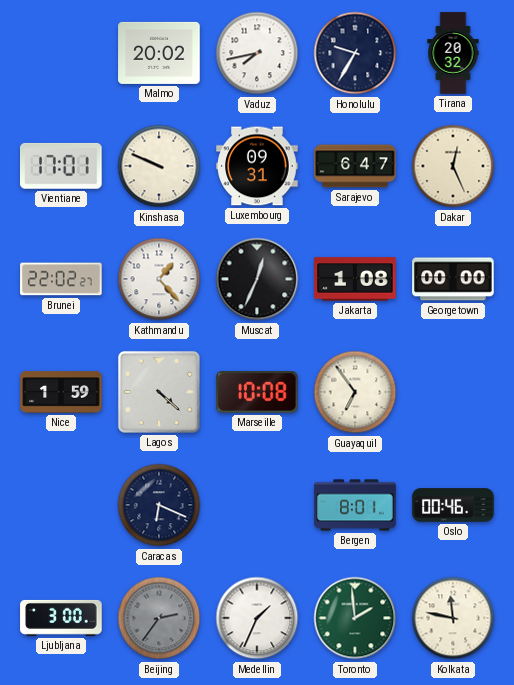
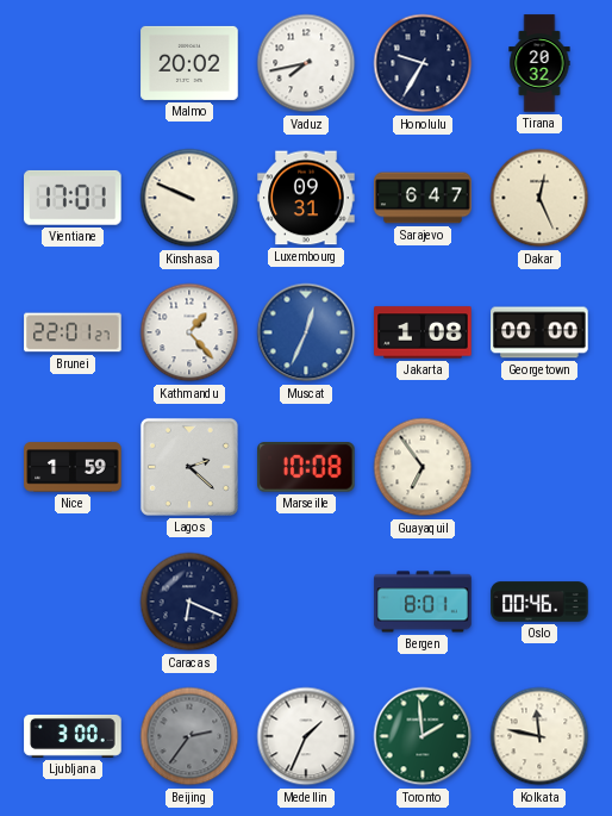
Brunei: 22:02 -> 22:01 (73, 332)
Muscat dial: black -> blue (306, 332)
Lagos: 4:22 -> 2:22 (189, 467)
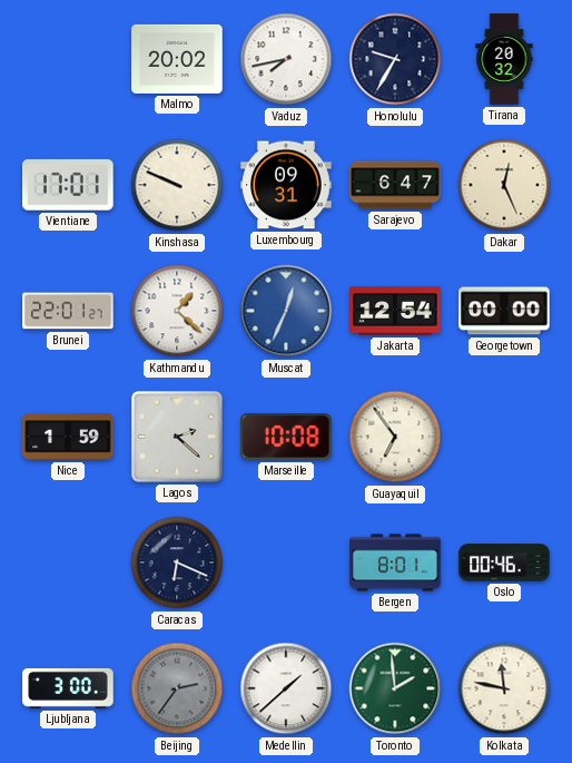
Kathmandu: 1:23 -> 1:22 (177, 311)
Jakarta: 1:08 -> 12:54 (395, 311)
Medellin: 1:34 -> 1:38 (286, 688)
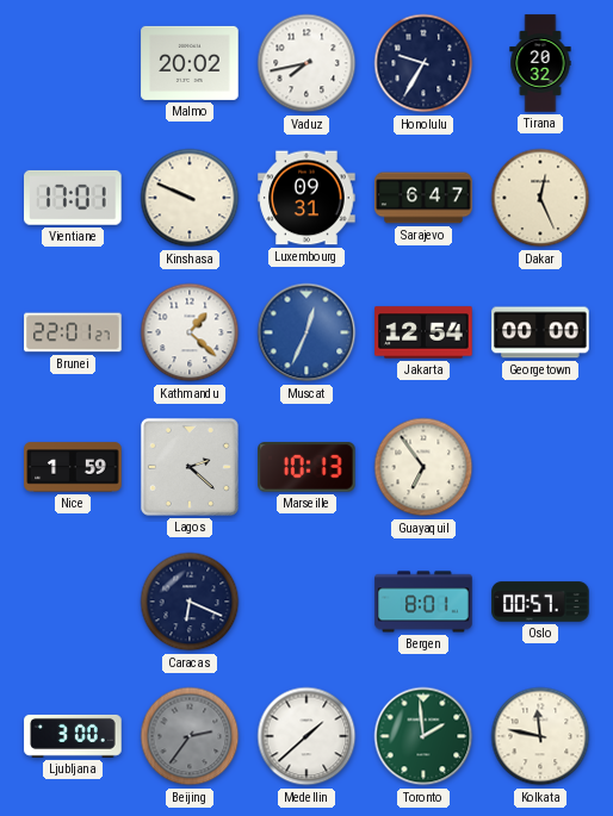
Marseille: 10:08 -> 10:13 (306, 468)
Oslo: 00:46 -> 00:57 (540, 602)
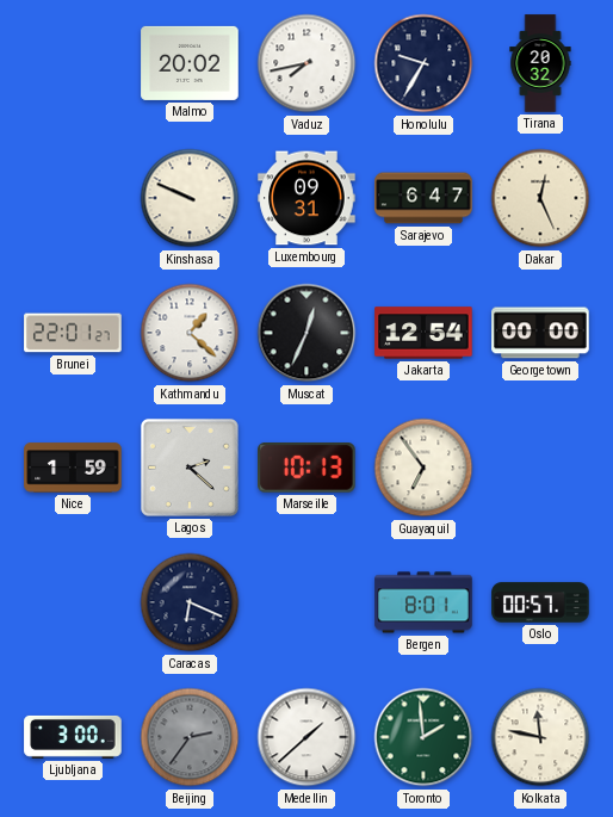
Vientiane: 17:01 -> none (74, 198)
Muscat dial: blue -> black (306, 333)
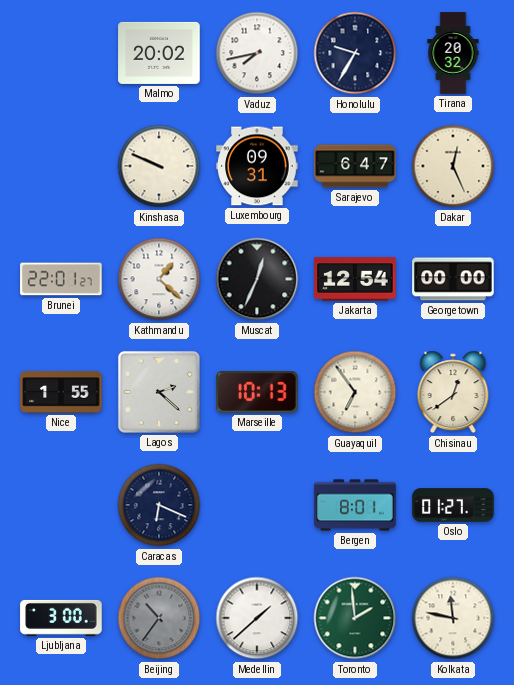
Nice: 1:59 -> 1:55 (61, 392)
Chisinau: none -> 12:39 (453, 392)
Oslo: 00:57 -> 01:27 (453, 505)
Beijing: 2:36 -> 10:36 (159, 618)
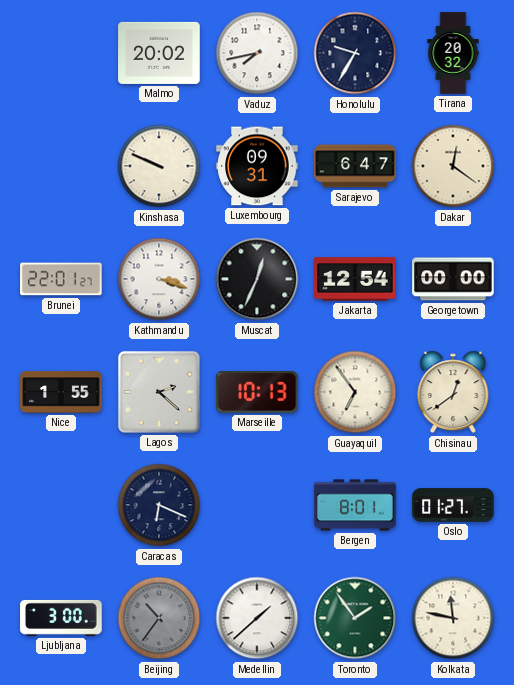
Dakar: 12:26 -> 12:21 (453, 166)
Kathmandu: 1:22 -> 3:18 (159, 279)
Toronto: 1:59 -> 1:54 (355, 618)
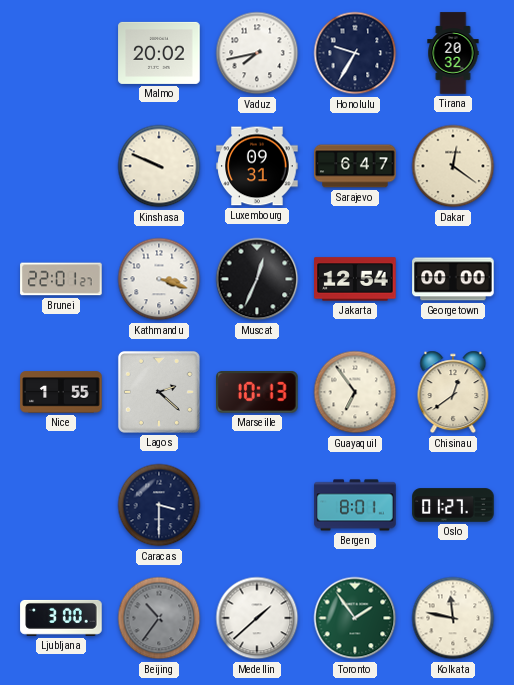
Caracas: 6:19 -> 3:30 (159, 505)
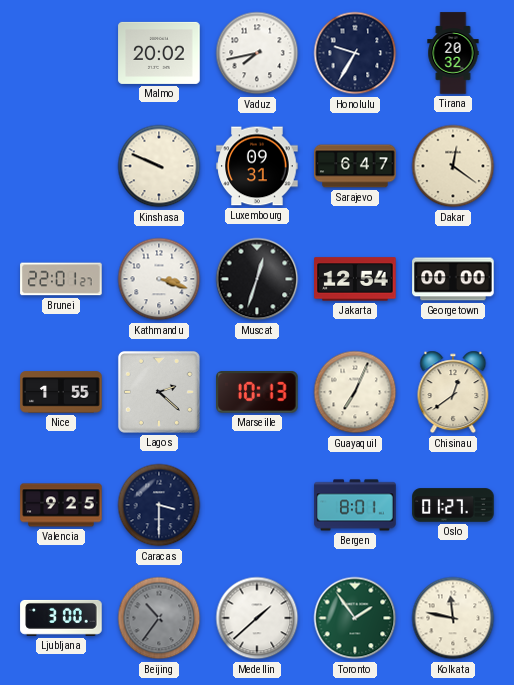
Muscat: 12:34 -> 12:33 (257, 279)
Guayaquil: 6:54 -> 7:04 (355, 392)
Valencia: none -> 9:25 (61, 505)
